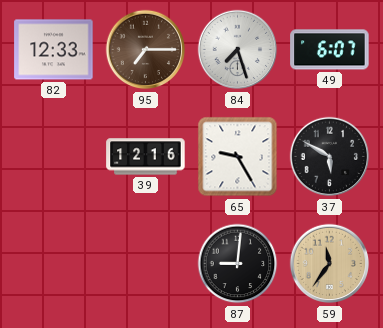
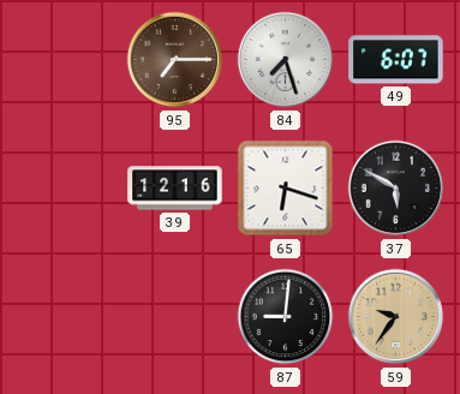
82: 12:33 -> none (54, 50)
65: 9:25 -> 6:18 (286, 189)
59: 11:36 -> 9:36 (396, 317)
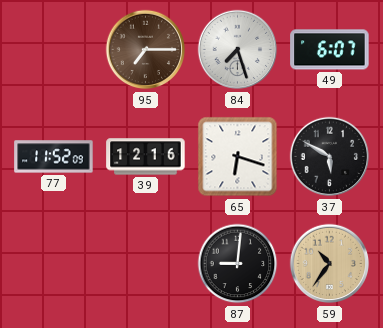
77: none -> 11:52 (54, 157)
59: 9:36 -> 10:36 (330, 264)
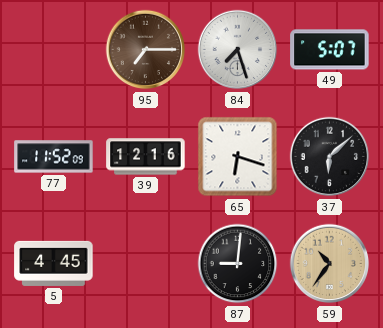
49: 6:07 -> 5:07 (330, 50)
37: 5:50 -> 6:08 (330, 157)
5: none -> 4:45 (54, 263)
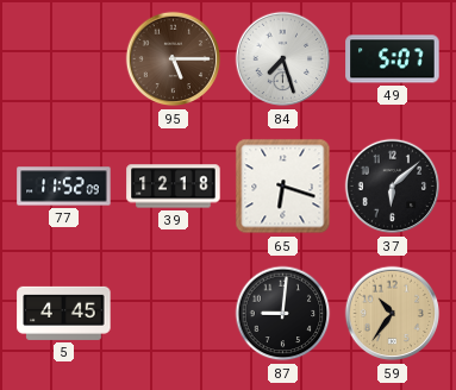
95: 7:15 -> 5:15 (174, 59)
39: 12:16 -> 12:18 (174, 187)
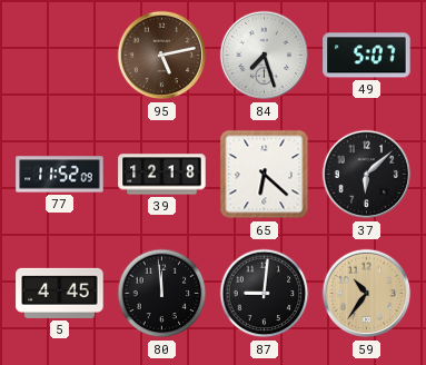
95: 5:15 -> 5:13 (162, 56)
65: 6:18 -> 6:22 (265, 175)
80: none -> 11:59 (162, 294)
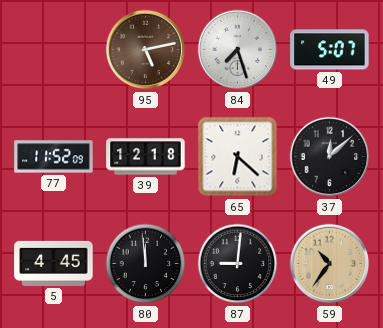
37: 6:08 -> 12:08 (330, 157)
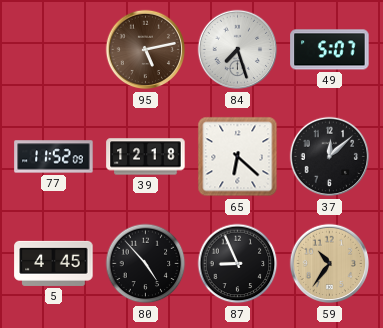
80: 11:59 -> 4:53 (146, 264)
87: 9:01 -> 8:56 (238, 264)
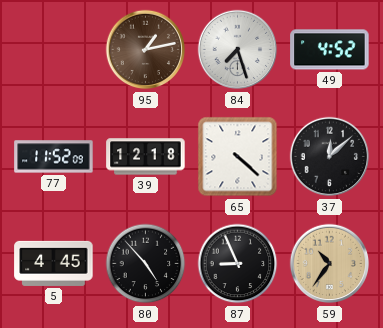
95: 5:13 -> 1:13 (146, 50)
49: 5:07 -> 4:52 (330, 50)
65: 6:22 -> 4:22 (238, 157)
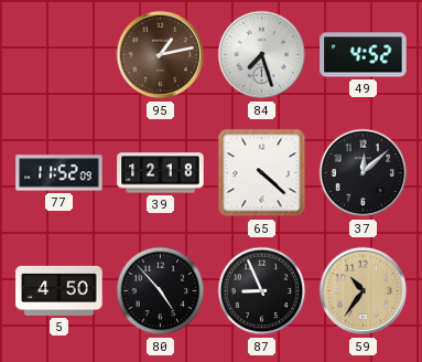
5: 4:45 -> 4:50 (59, 290)
